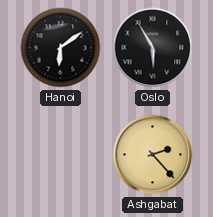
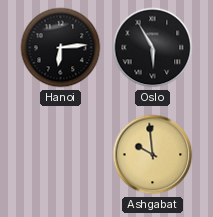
Hanoi: 6:09 -> 6:14 (61, 48)
Ashgabat: 2:23 -> 9:59 (153, 155)
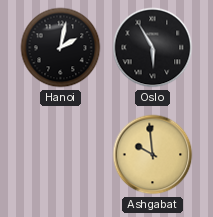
Hanoi: 6:14 -> 2:02 (61, 48)
